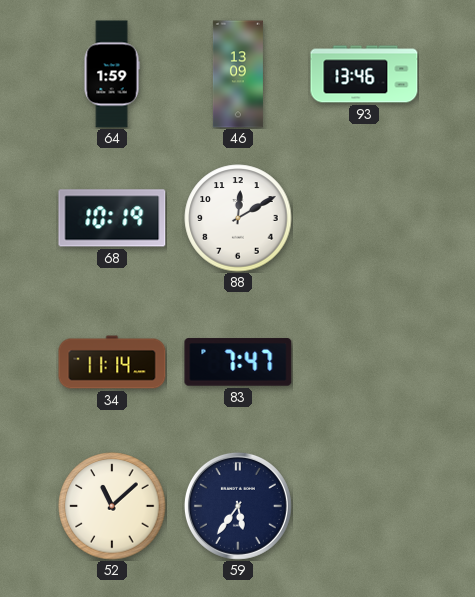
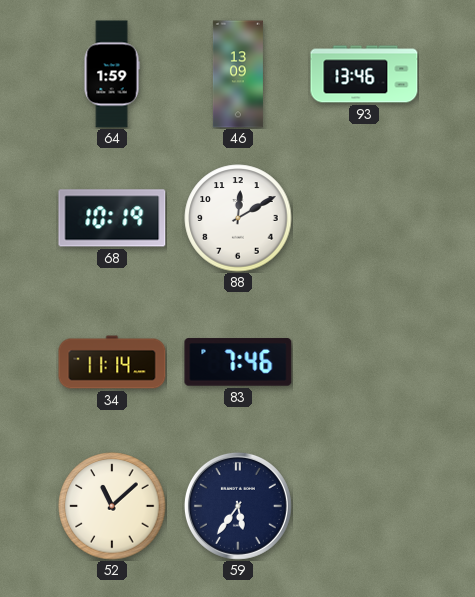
83: 7:47 -> 7:46 (238, 362)
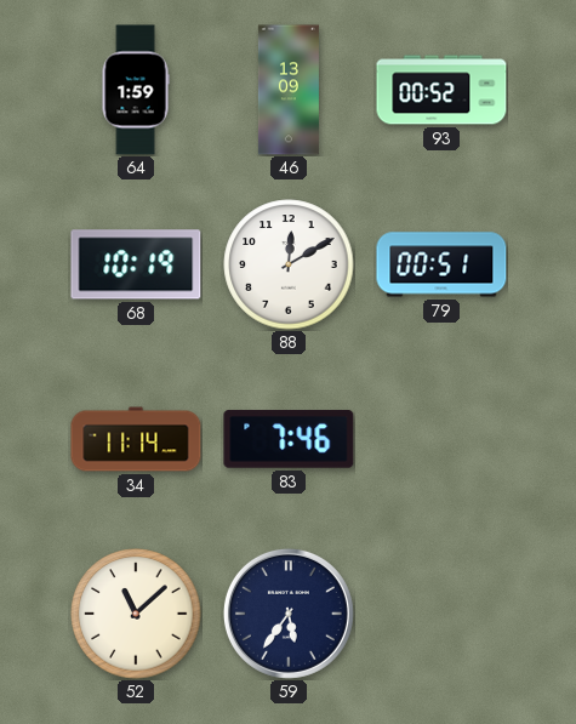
93: 13:46 -> 00:52 (441, 90)
79: none -> 00:51 (441, 264)
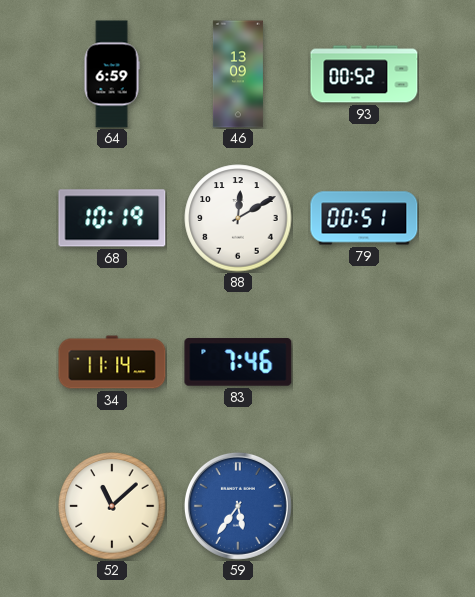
64: 1:59 -> 6:59 (112, 74)
59 dial: navy -> blue (238, 506)
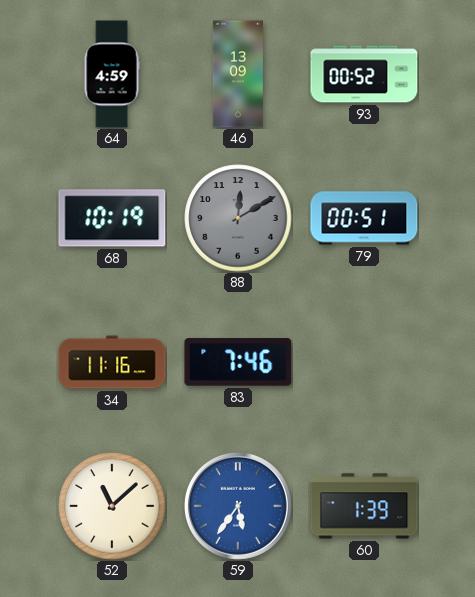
64: 6:59 -> 4:59 (112, 74)
88 dial: white -> grey (238, 218)
34: 11:14 -> 11:16 (112, 362)
60: none -> 1:39 (364, 506)
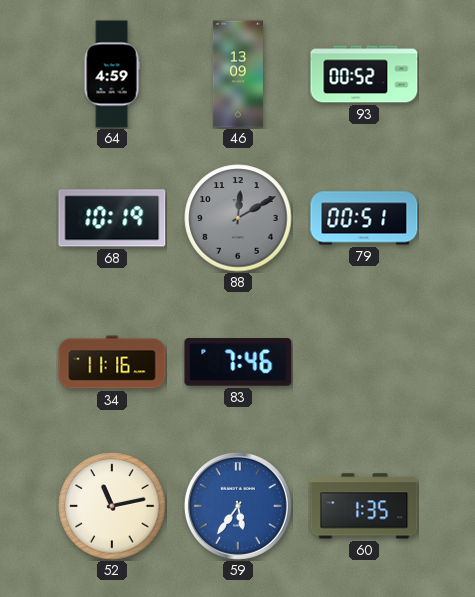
52: 11:08 -> 11:13 (112, 506)
60: 1:39 -> 1:35 (364, 506)
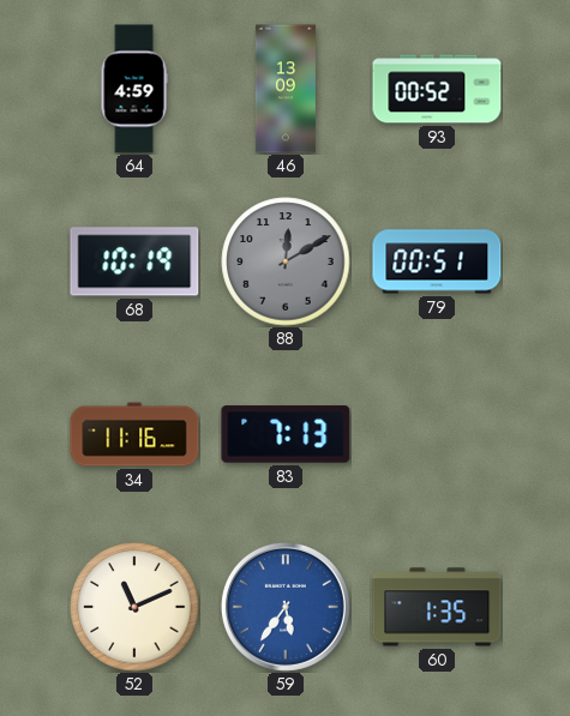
83: 7:46 -> 7:13 (286, 434)
52: 11:13 -> 11:11 (134, 607)
